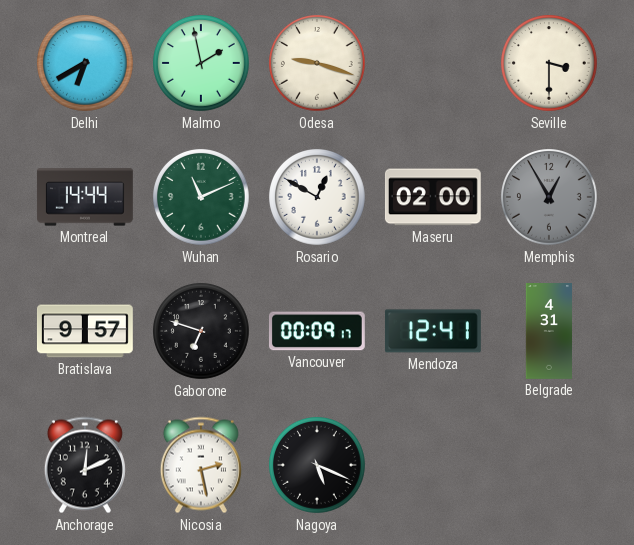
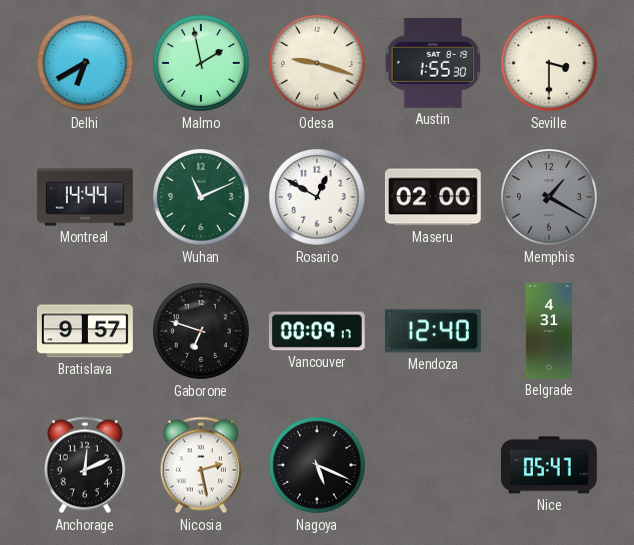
Austin: none -> 1:55 (433, 63)
Memphis: 12:55 -> 1:20 (550, 198)
Mendoza: 12:41 -> 12:40 (433, 331)
Nice: none -> 05:47 (549, 465)
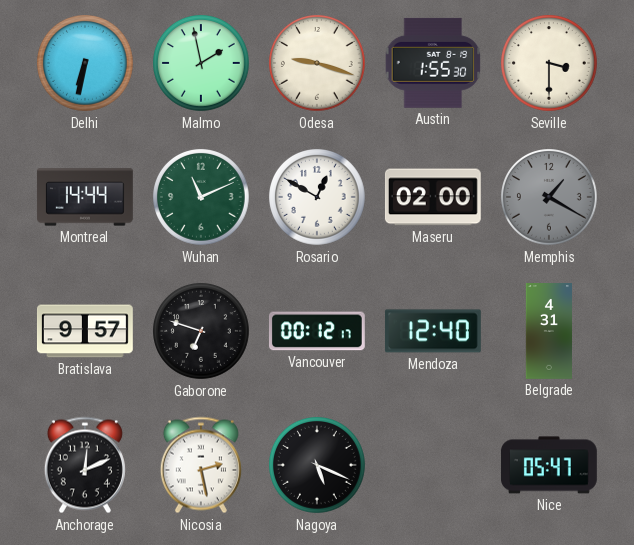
Delhi: 6:40 -> 6:32 (86, 64)
Vancouver: 00:09 -> 00:12 (317, 331)
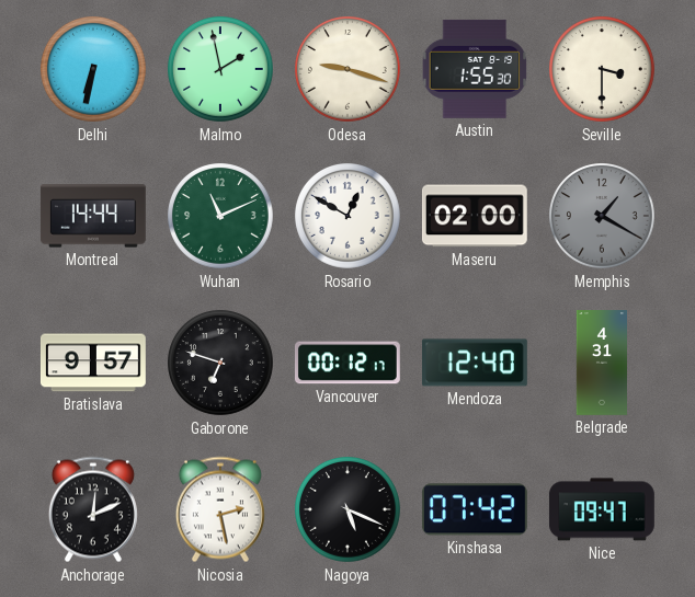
Kinshasa: none -> 07:42 (475, 509)
Nice: 05:47 -> 09:47 (602, 509)
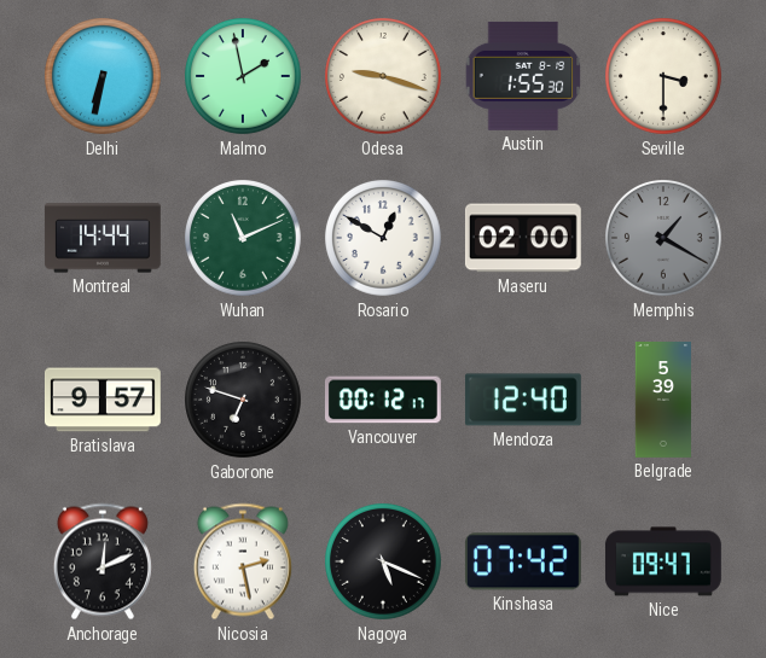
Belgrade: 4:31 -> 5:39 (662, 401)
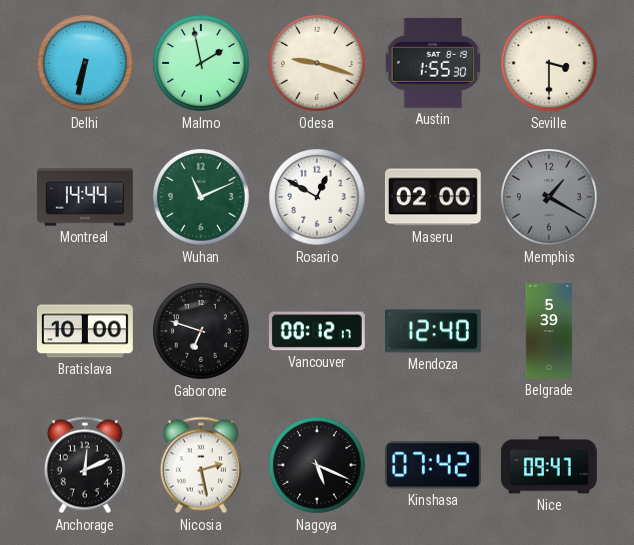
Bratislava: 9:57 -> 10:00 (85, 331)
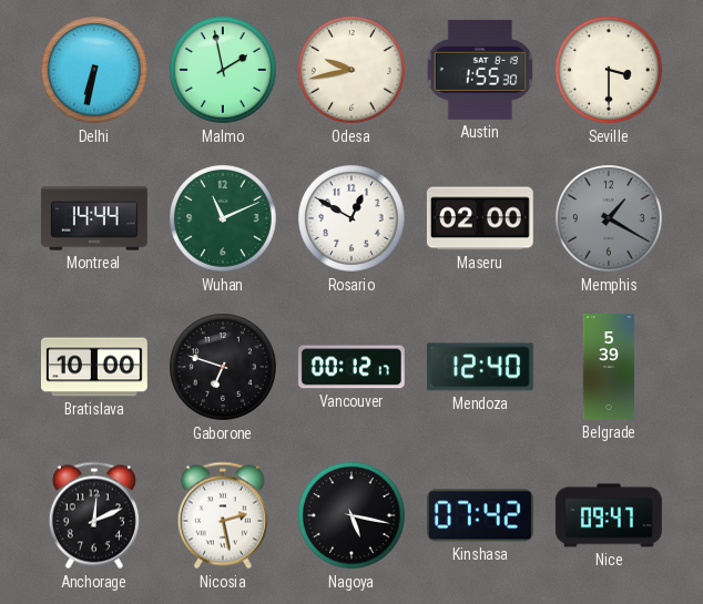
Odesa: 9:18 -> 9:43 (353, 71)
Nagoya: 5:19 -> 5:17 (353, 516)
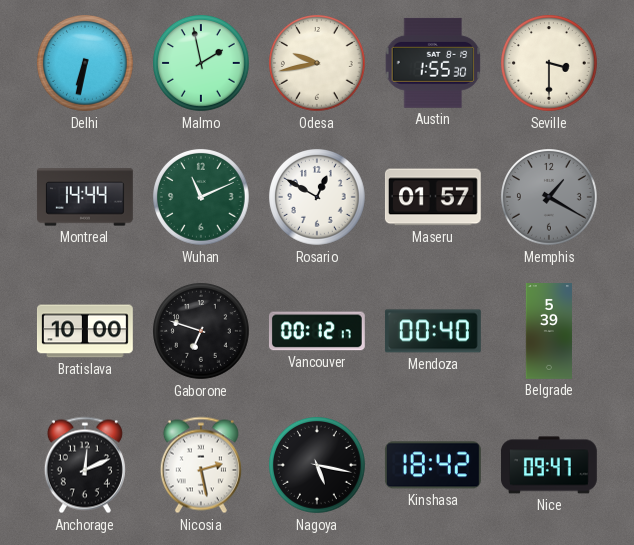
Maseru: 02:00 -> 01:57 (433, 197)
Mendoza: 12:40 -> 00:40 (433, 331)
Kinshasa: 07:42 -> 18:42 (433, 465)
